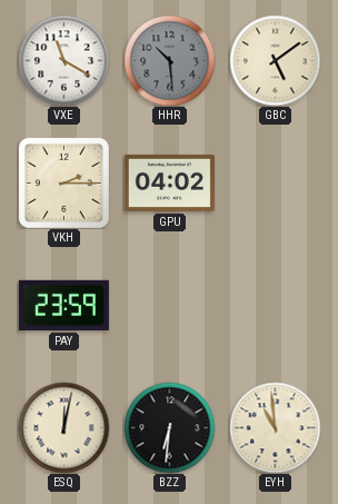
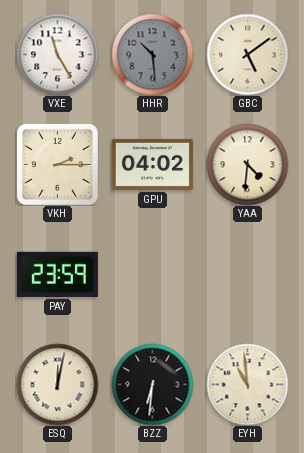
VXE: 11:20 -> 11:25 (57, 54)
YAA: none -> 4:31 (247, 164)
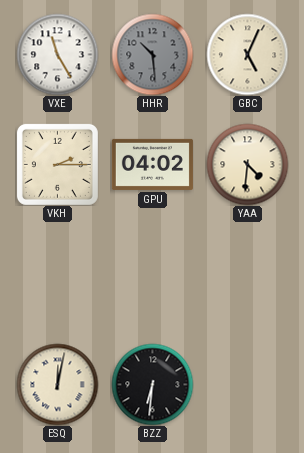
GBC: 5:09 -> 5:04 (247, 54)
PAY: 23:59 -> none (57, 274)
EYH: 10:59 -> none (247, 384)
